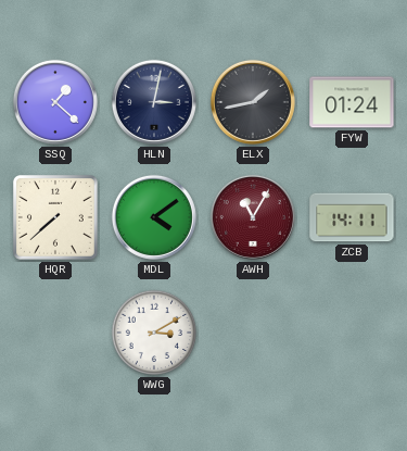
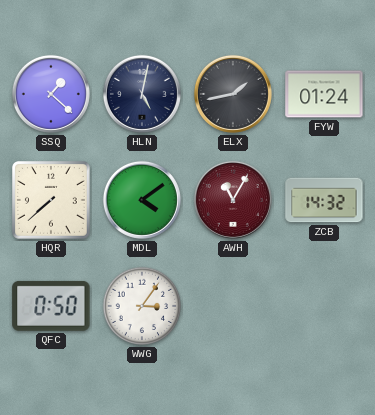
HLN: 3:02 -> 5:02 (142, 94)
ZCB: 14:11 -> 14:32 (324, 200)
QFC: none -> 0:50 (51, 306)
WWG: 3:10 -> 3:06 (142, 306)
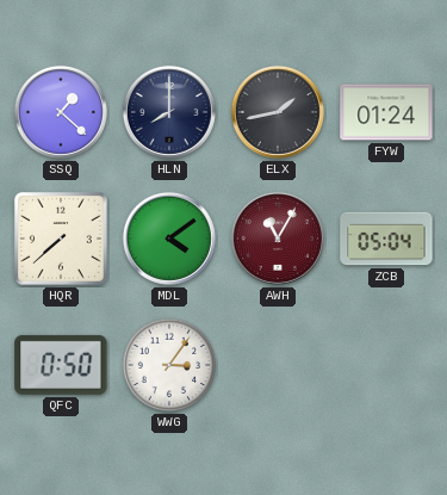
HLN: 5:02 -> 8:00 (169, 112)
ZCB: 14:32 -> 05:04 (386, 239)
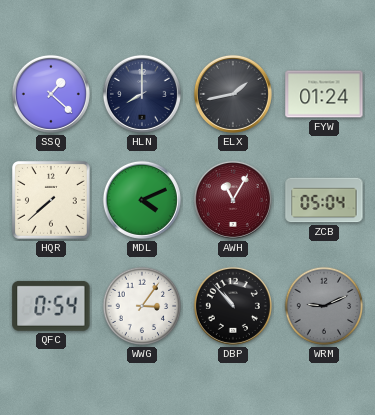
MDL: 4:09 -> 4:11 (142, 200)
QFC: 0:50 -> 0:54 (51, 306)
DBP: none -> 10:53 (233, 306)
WRM: none -> 9:11 (324, 306)
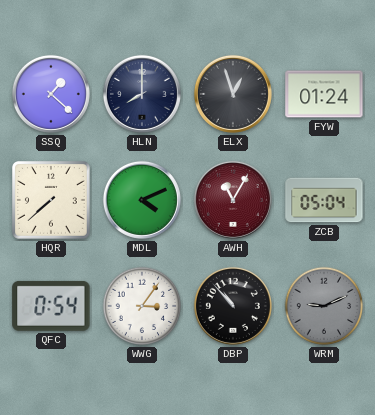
ELX: 1:43 -> 12:57 (233, 94)
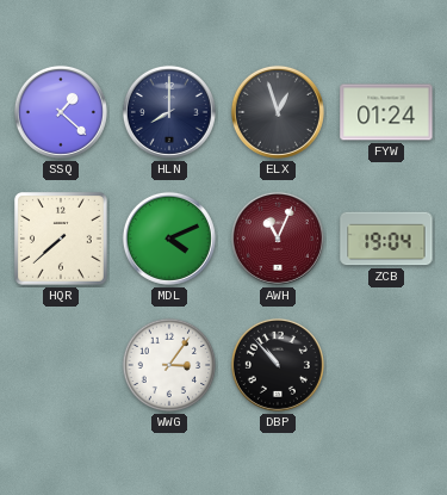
AWH: 11:05 -> 11:04 (278, 239)
ZCB: 05:04 -> 19:04 (386, 239)
QFC: 0:54 -> none (51, 306)
WRM: 9:11 -> none (324, 306)
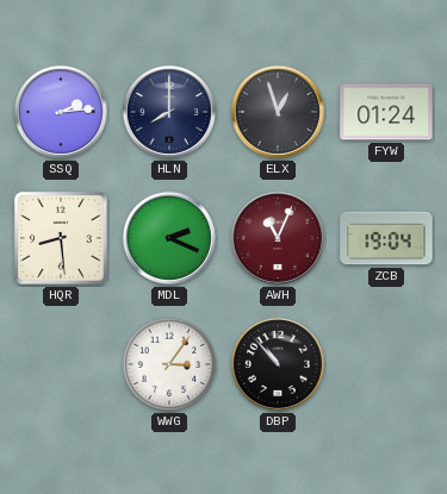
SSQ: 1:22 -> 2:14 (61, 112)
HQR: 7:38 -> 8:29 (61, 238)
MDL: 4:11 -> 2:19 (169, 238)
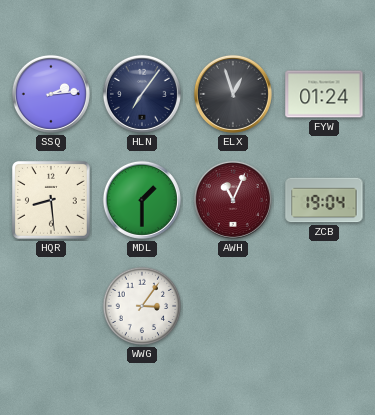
HLN: 8:00 -> 7:06 (142, 94)
MDL: 2:19 -> 1:30 (142, 200)
DBP: 10:53 -> none (278, 364)
